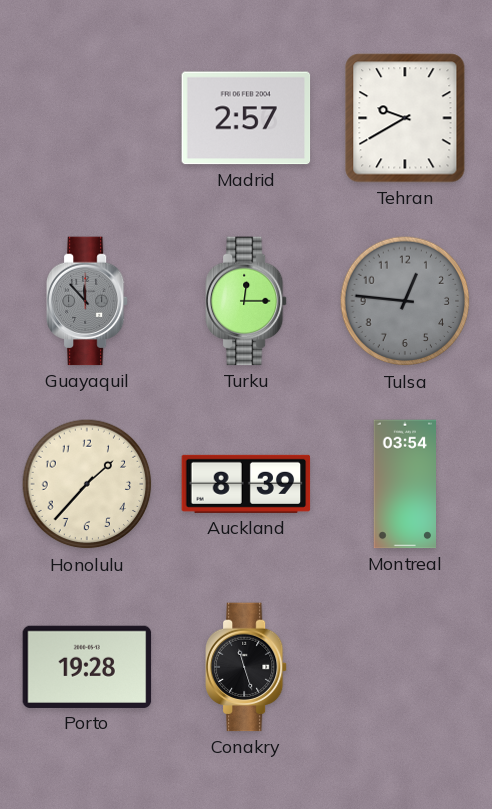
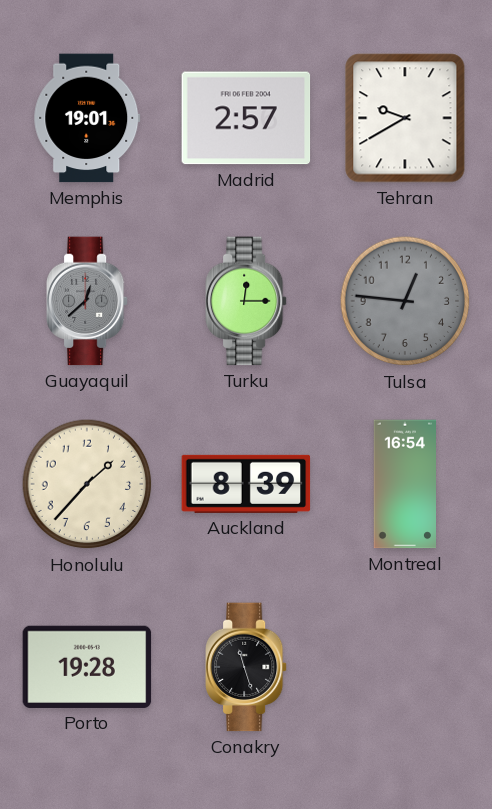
Memphis: none -> 19:01 (87, 118)
Guayaquil: 11:53 -> 12:38 (87, 301)
Montreal: 03:54 -> 16:54 (405, 484)
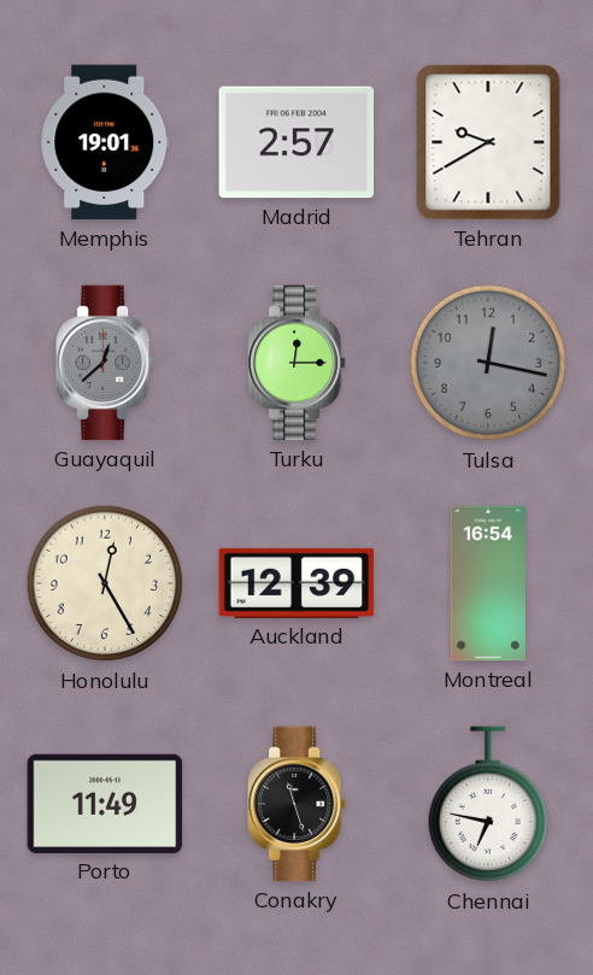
Tulsa: 12:46 -> 12:17 (488, 363)
Honolulu: 1:37 -> 12:25 (105, 583)
Auckland: 8:39 -> 12:39 (296, 583)
Porto: 19:28 -> 11:49 (105, 804)
Chennai: none -> 6:47 (488, 805)
